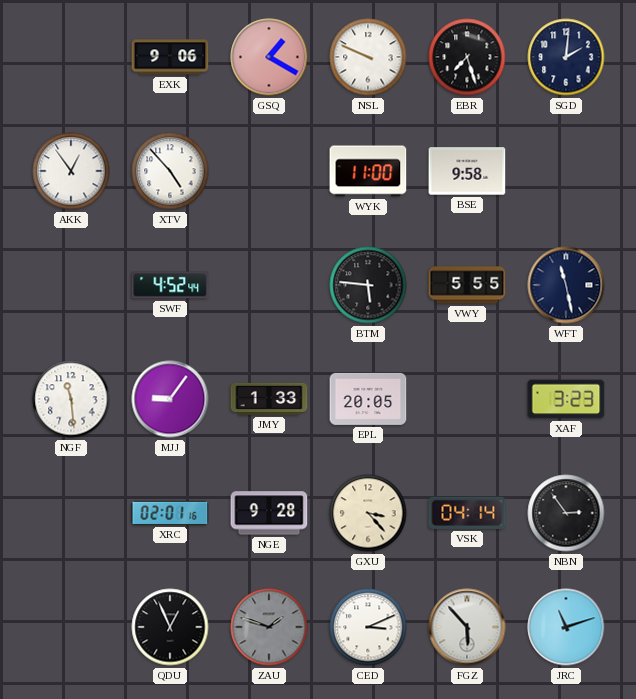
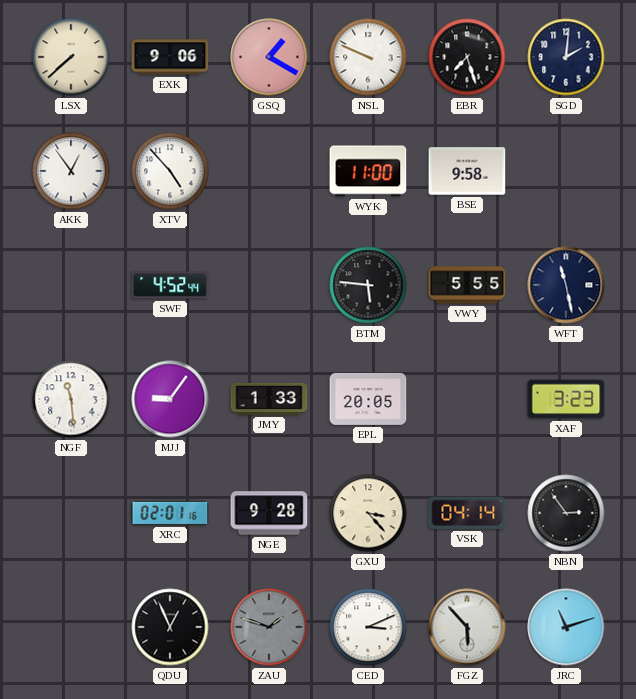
LSX: none -> 7:38 (71, 57)
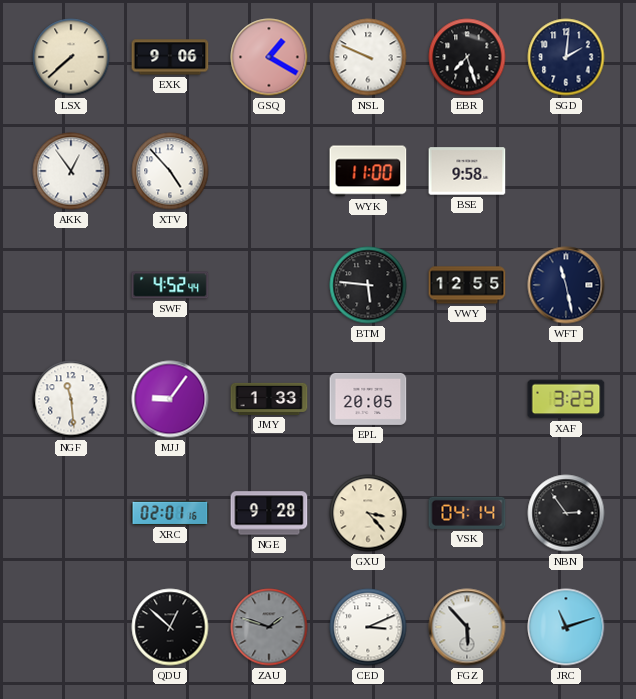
VWY: 5:55 -> 12:55 (467, 285)
QDU: 12:56 -> 12:52 (170, 627)
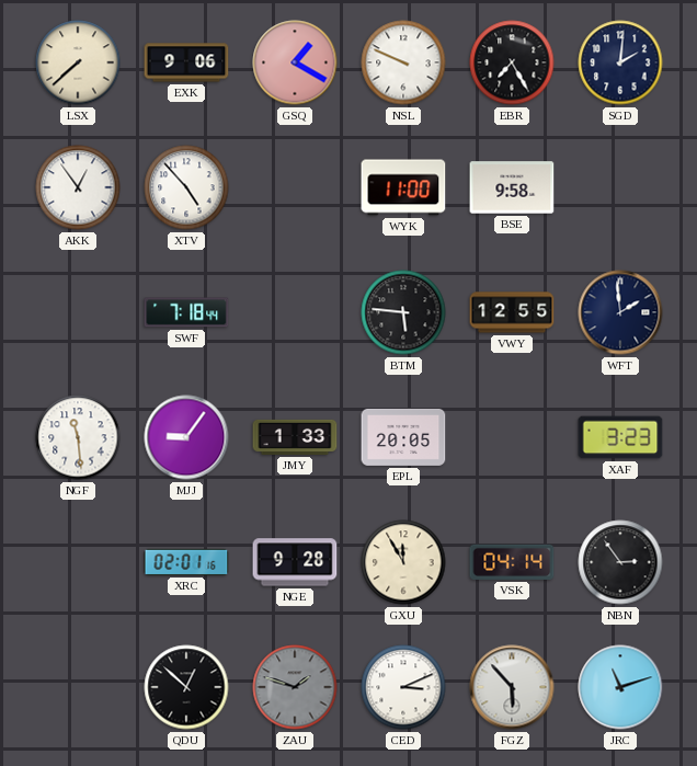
EBR: 7:27 -> 7:25 (512, 62)
SWF: 4:52 -> 7:18 (186, 312)
WFT: 11:28 -> 1:59 (620, 312)
GXU: 3:23 -> 11:55 (403, 562)
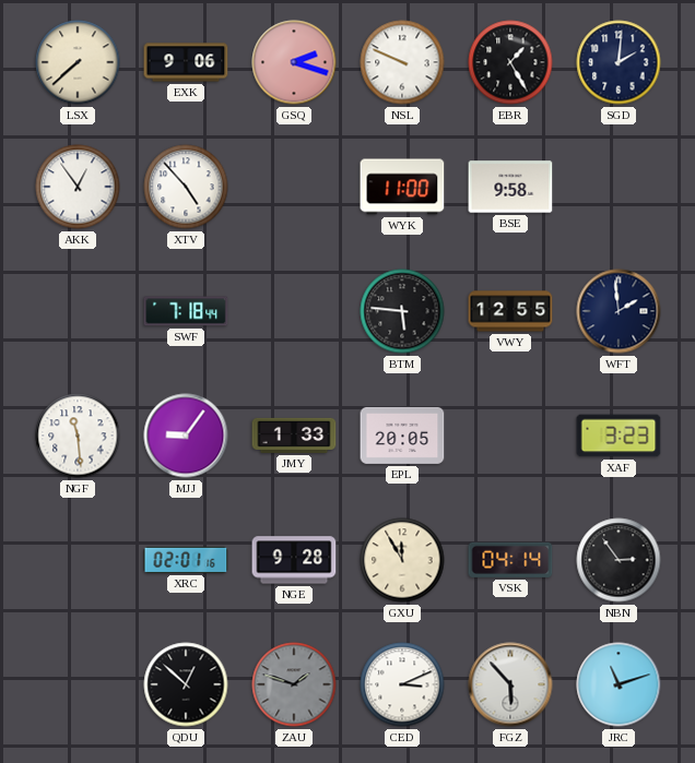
GSQ: 1:20 -> 2:18 (294, 62)
EBR: 7:25 -> 1:25 (510, 62)
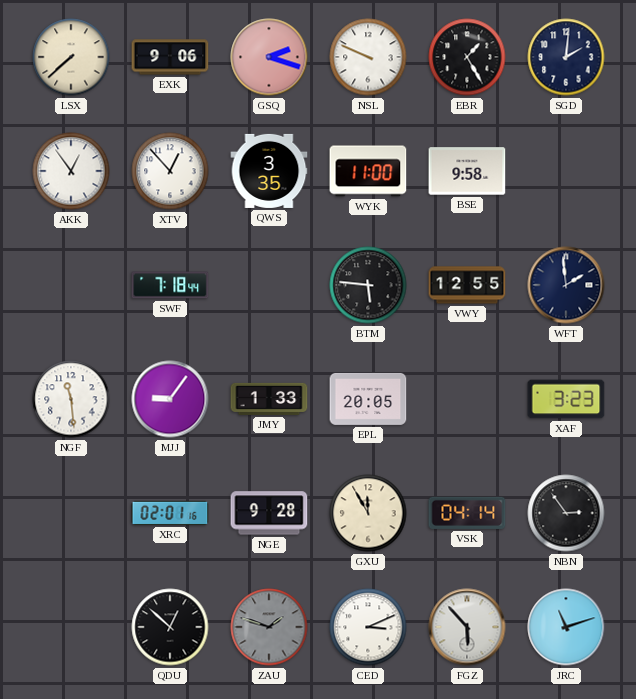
XTV: 4:53 -> 12:53 (170, 171)
QWS: none -> 3:35 (269, 171)
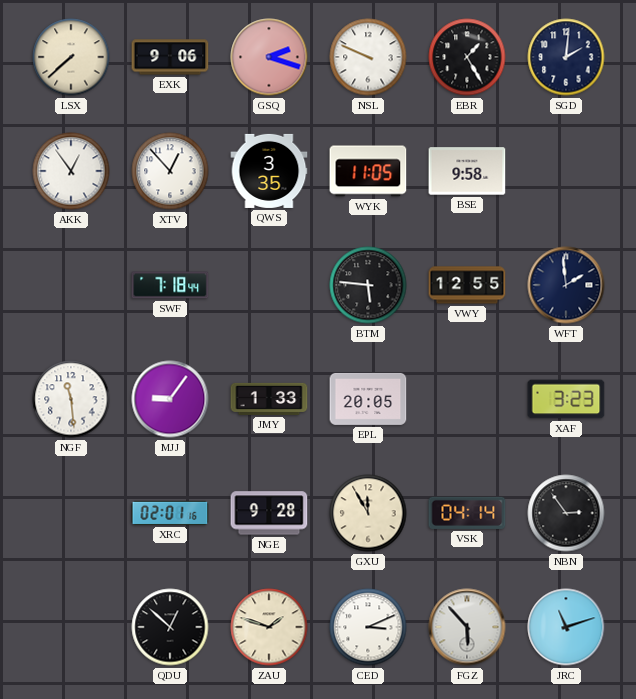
WYK: 11:00 -> 11:05 (368, 171)
ZAU dial: grey -> cream (269, 627)
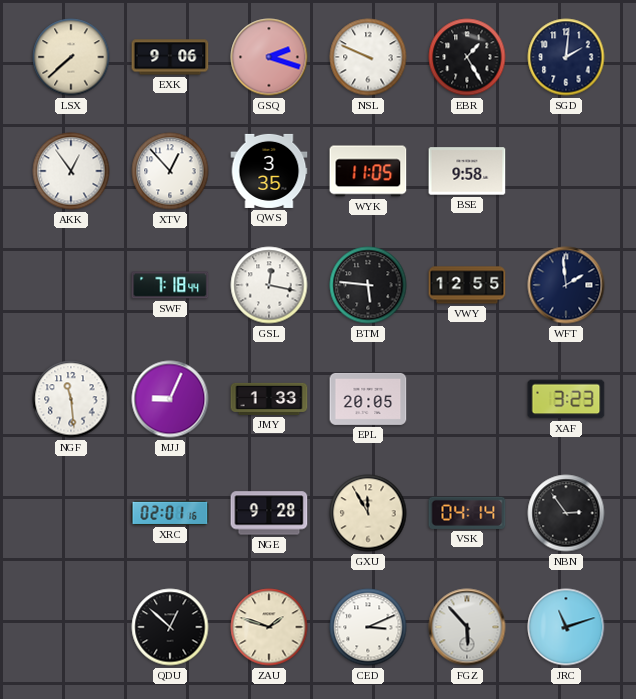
GSL: none -> 12:17 (269, 285)
MJJ: 9:06 -> 9:04 (170, 399)
